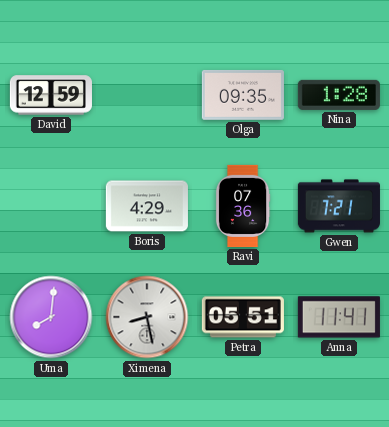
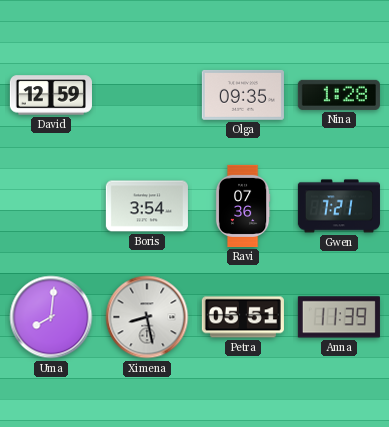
Boris: 4:29 -> 3:54 (147, 206)
Anna: 11:41 -> 11:39 (339, 317)
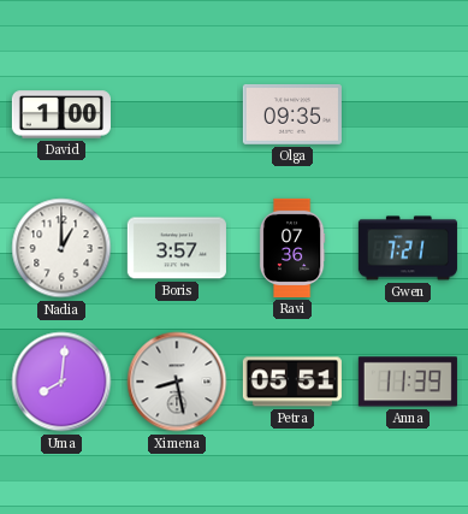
David: 12:59 -> 1:00 (61, 114)
Nina: 1:28 -> none (339, 95)
Nadia: none -> 1:00 (61, 248)
Boris: 3:54 -> 3:57 (177, 248)
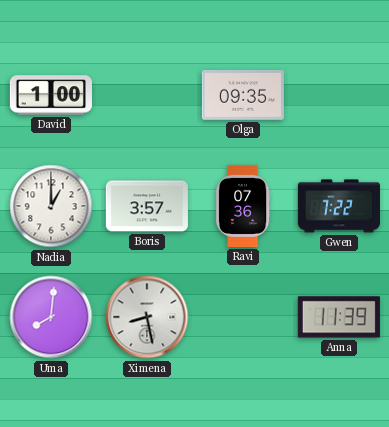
Gwen: 7:21 -> 7:22 (339, 206)
Petra: 05:51 -> none (292, 382)
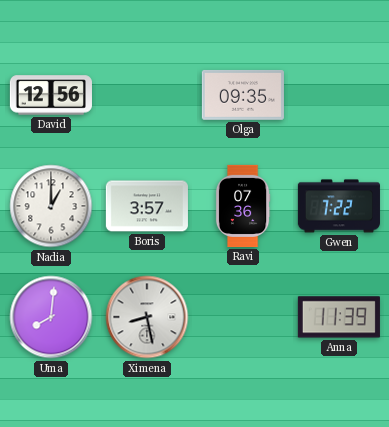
David: 1:00 -> 12:56 (51, 95)
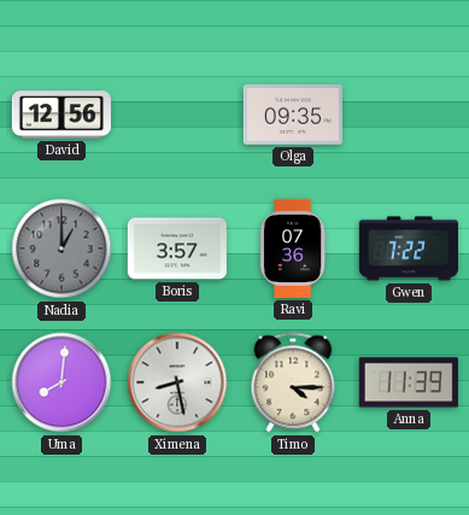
Nadia dial: white -> grey (61, 248)
Timo: none -> 4:15 (293, 382)
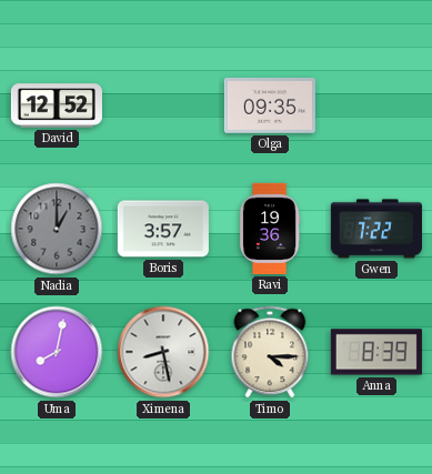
David: 12:56 -> 12:52 (57, 105)
Ravi: 07:36 -> 19:36 (270, 229)
Uma: 8:01 -> 8:02 (57, 352)
Anna: 11:39 -> 8:39 (376, 352)
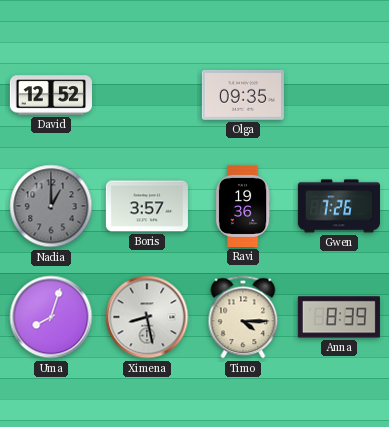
Gwen: 7:22 -> 7:26 (339, 206)
Uma: 8:02 -> 8:03 (51, 317)
